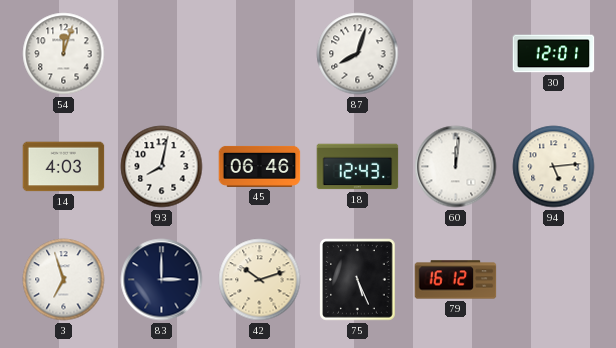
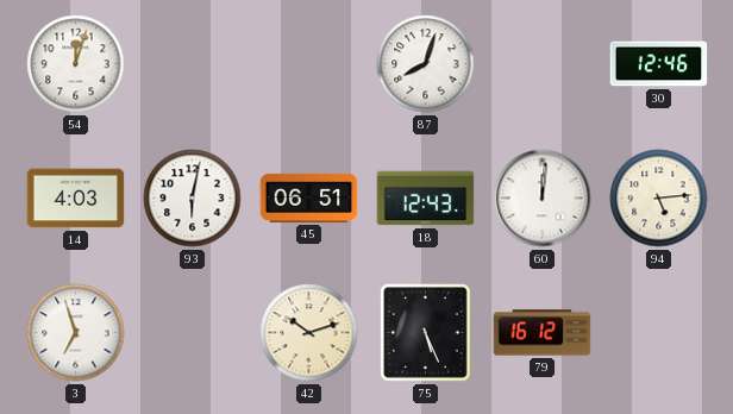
30: 12:01 -> 12:46 (659, 64)
93: 8:02 -> 6:02 (193, 199)
45: 06:46 -> 06:51 (309, 197)
83: 3:00 -> none (162, 280)
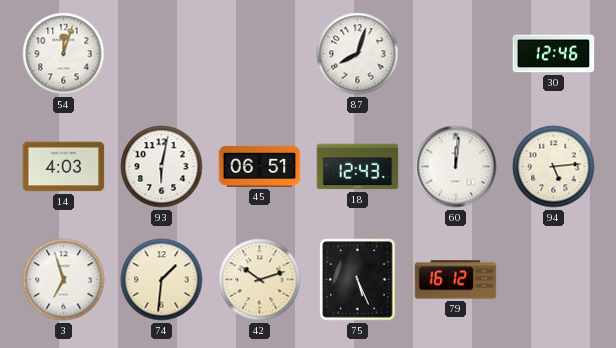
74: none -> 1:31 (162, 280)
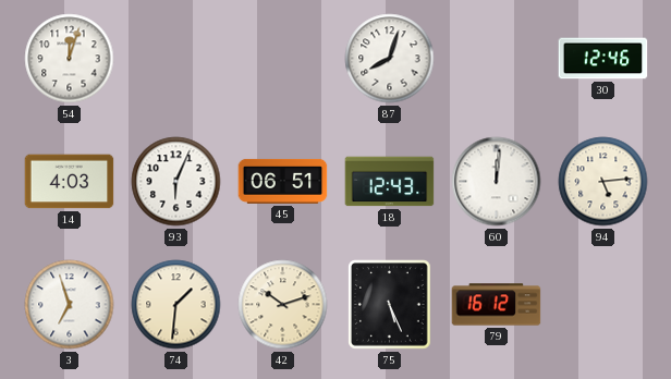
93: 6:02 -> 6:04 (176, 182)
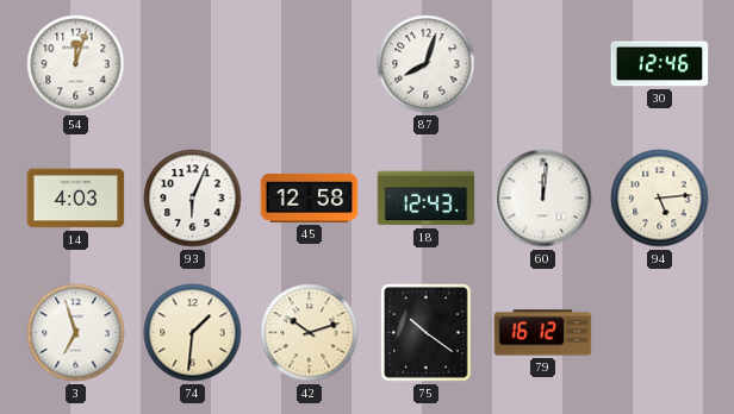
45: 06:51 -> 12:58 (310, 197)
75: 5:26 -> 10:21 (427, 333)
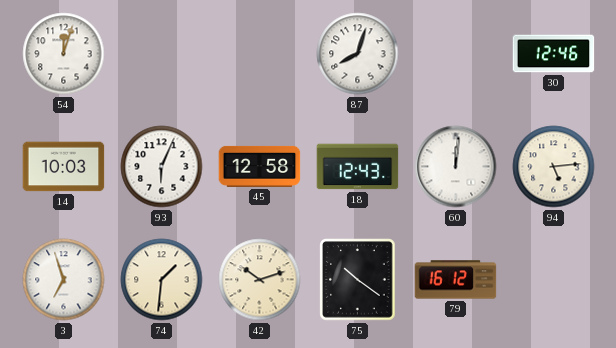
14: 4:03 -> 10:03 (64, 167)
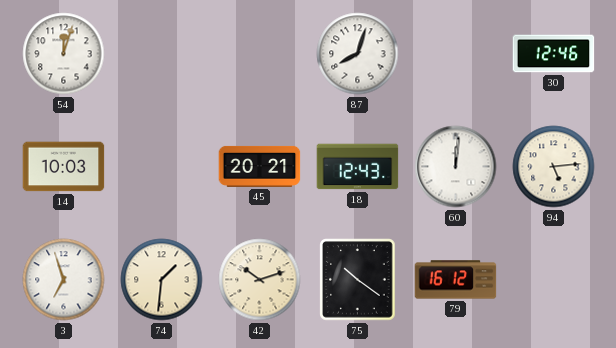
93: 6:04 -> none (162, 167)
45: 12:58 -> 20:21 (260, 166)
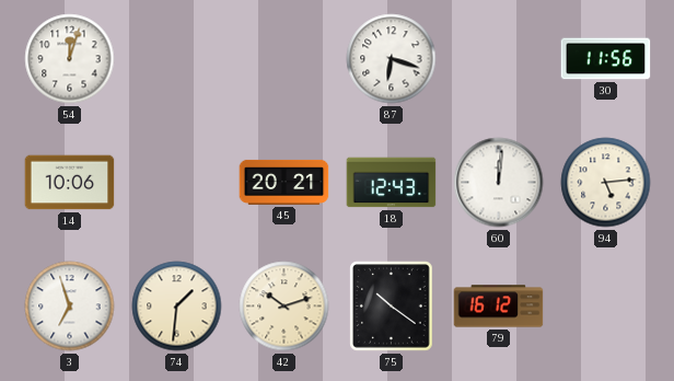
87: 8:03 -> 6:18 (392, 59)
30: 12:46 -> 11:56 (606, 59)
14: 10:03 -> 10:06 (70, 183)
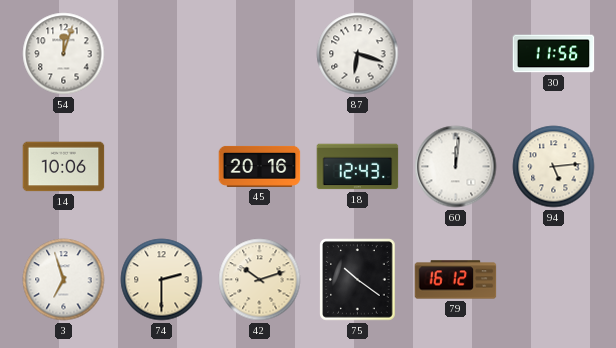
45: 20:21 -> 20:16 (260, 166)
74: 1:31 -> 2:30 (162, 280)
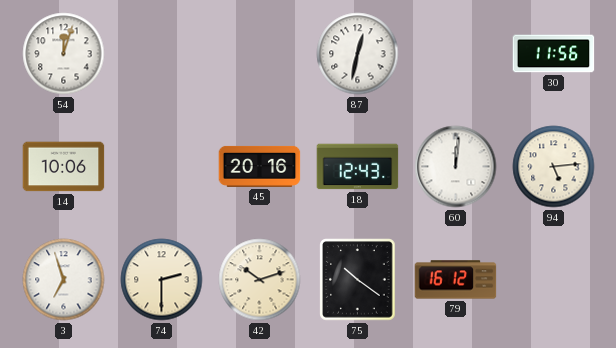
87: 6:18 -> 12:32 (358, 54)
